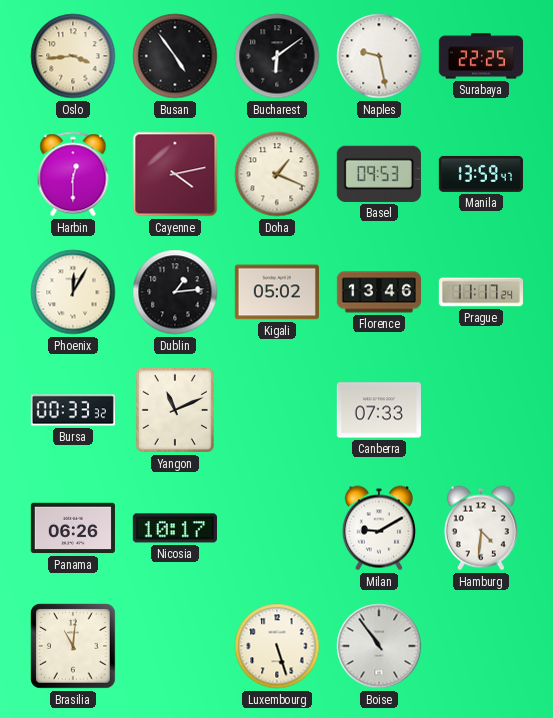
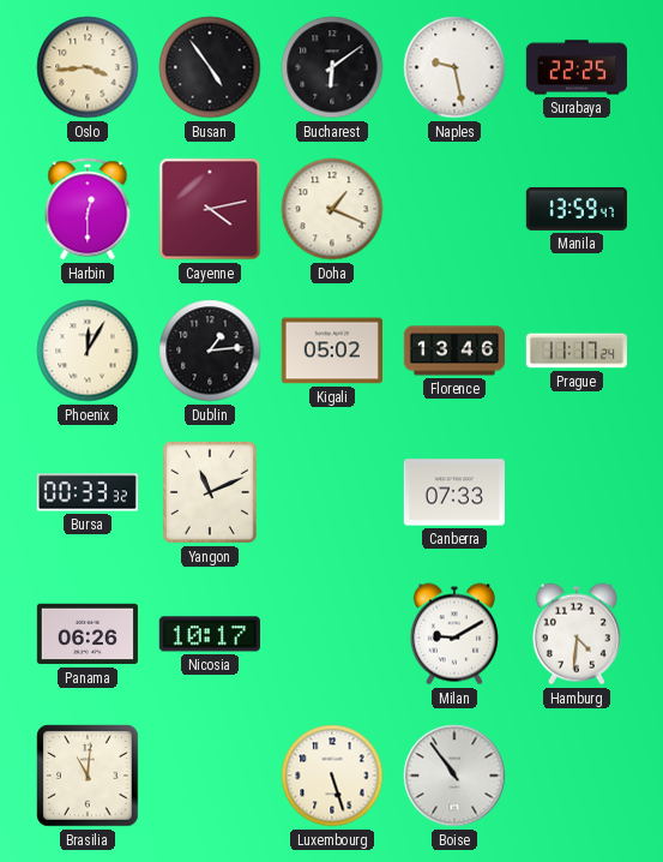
Basel: 09:53 -> none (379, 174)
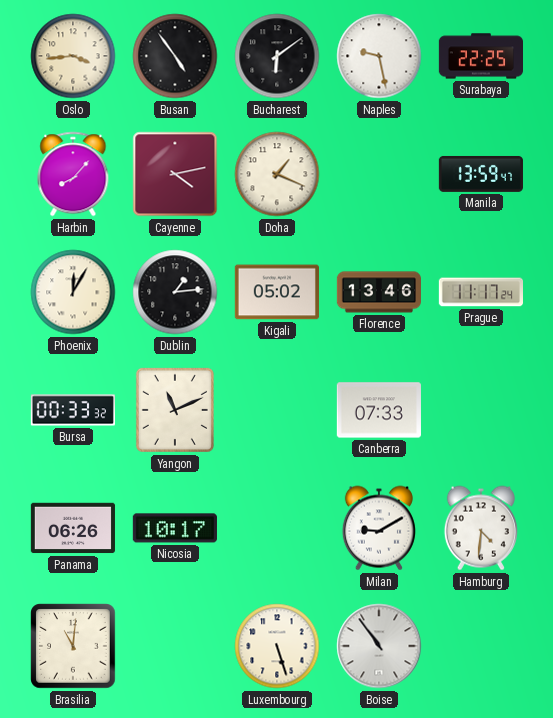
Harbin: 12:30 -> 8:07 (73, 174)
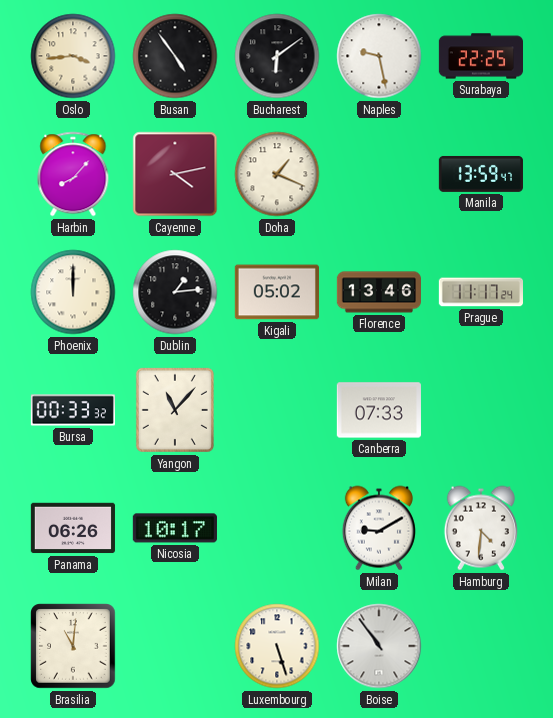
Phoenix: 12:05 -> 12:00 (73, 292)
Yangon: 11:11 -> 11:07 (175, 410)
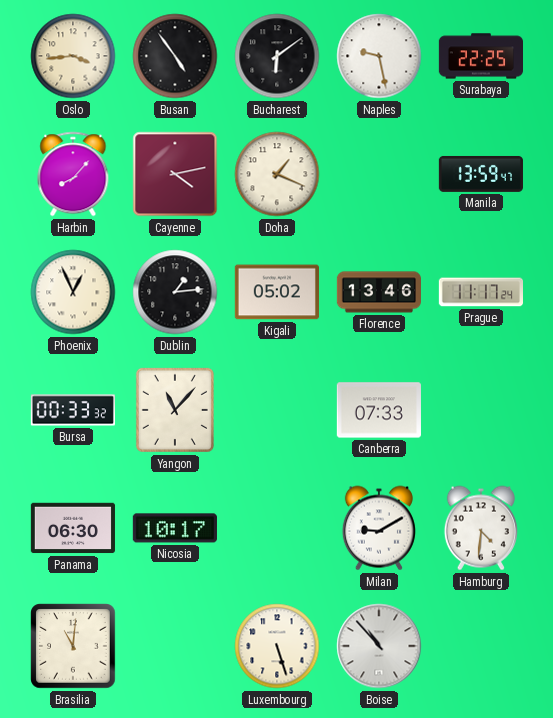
Phoenix: 12:00 -> 12:56 (73, 292)
Panama: 06:26 -> 06:30 (73, 528)
Boise: 10:54 -> 10:53 (379, 646)
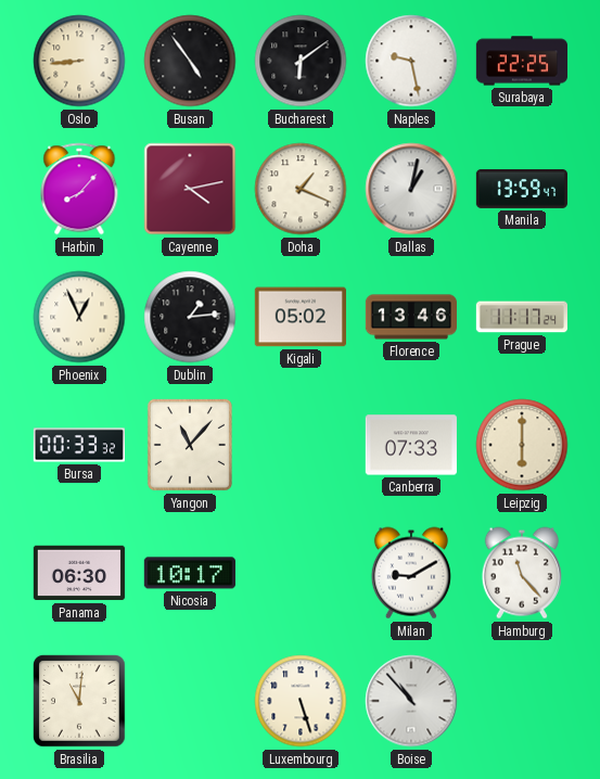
Oslo: 3:44 -> 8:44 (79, 61)
Dallas: none -> 1:02 (411, 189)
Leipzig: none -> 6:00 (522, 445)
Hamburg: 4:31 -> 11:23 (522, 573)
